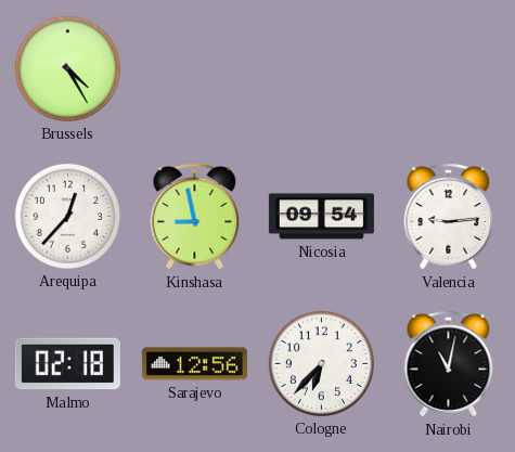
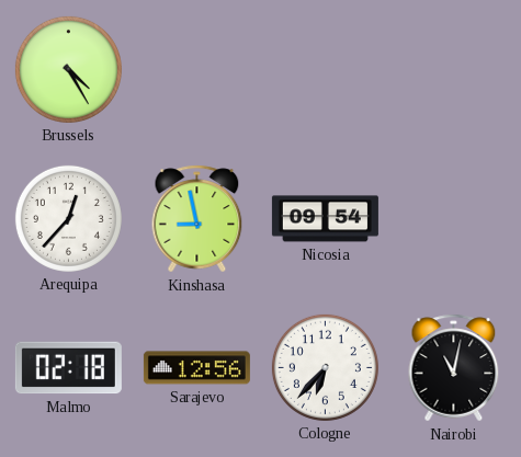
Valencia: 9:14 -> none (449, 217)
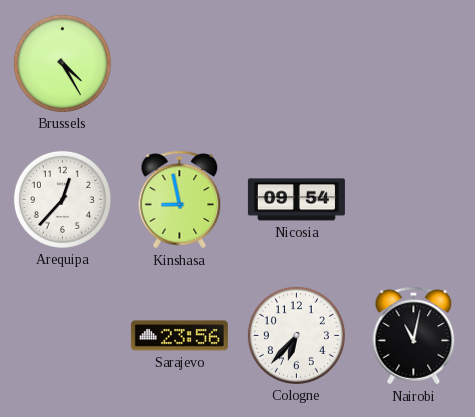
Malmo: 02:18 -> none (68, 368)
Sarajevo: 12:56 -> 23:56 (179, 336)
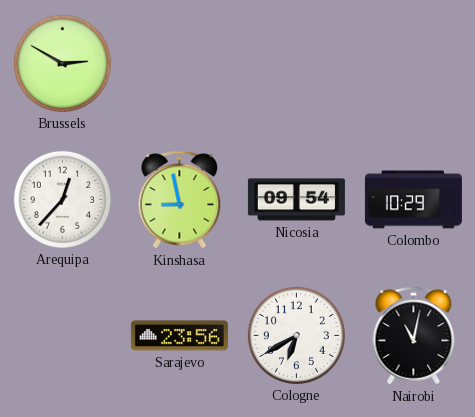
Brussels: 4:25 -> 2:50 (62, 63)
Colombo: none -> 10:29 (413, 200)
Cologne: 6:37 -> 6:40 (296, 335)
